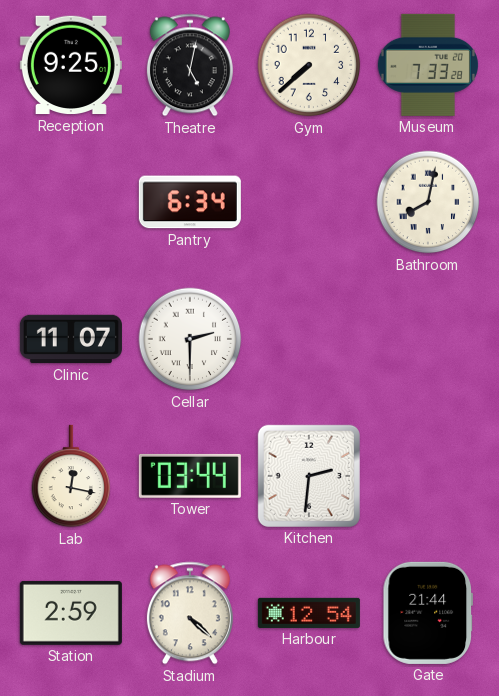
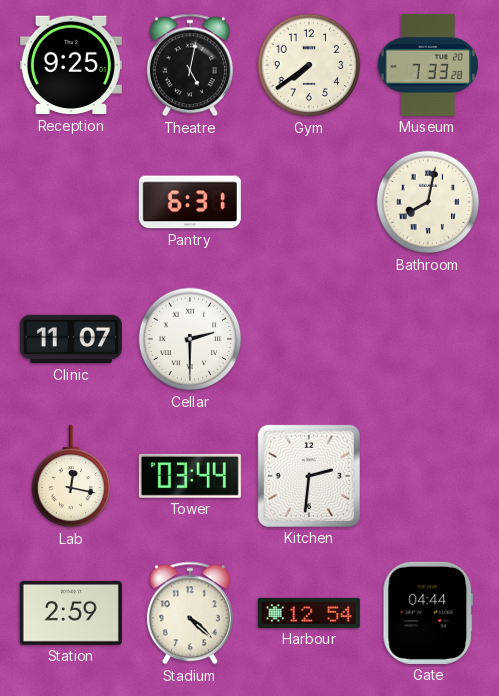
Gym: 7:38 -> 7:39 (309, 65)
Pantry: 6:34 -> 6:31 (190, 202)
Gate: 21:44 -> 04:44 (427, 613)
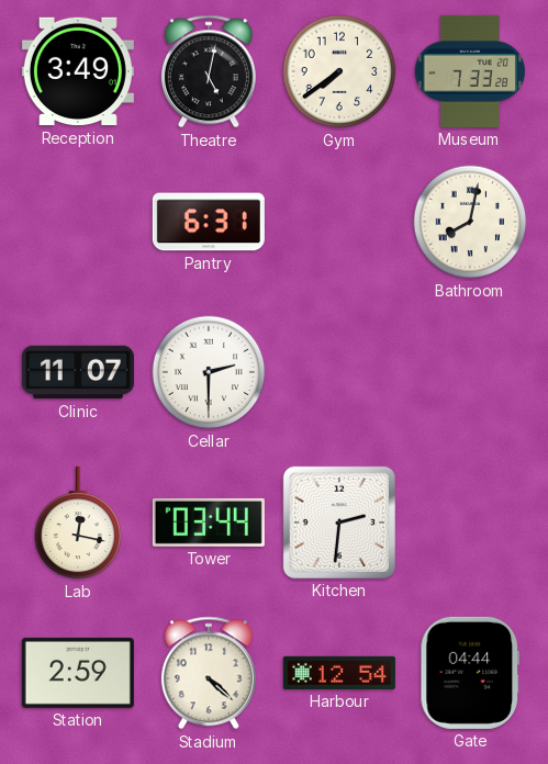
Reception: 9:25 -> 3:49 (78, 71)
